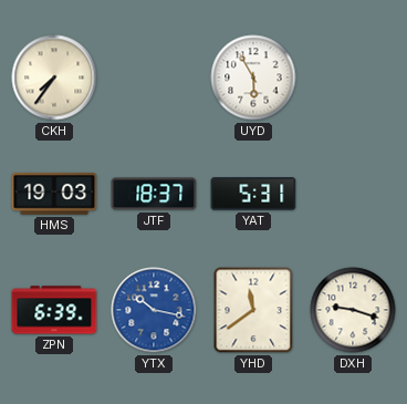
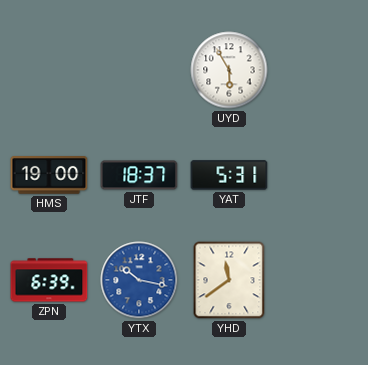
CKH: 7:36 -> none (54, 77)
HMS: 19:03 -> 19:00 (49, 176)
DXH: 9:18 -> none (353, 310)
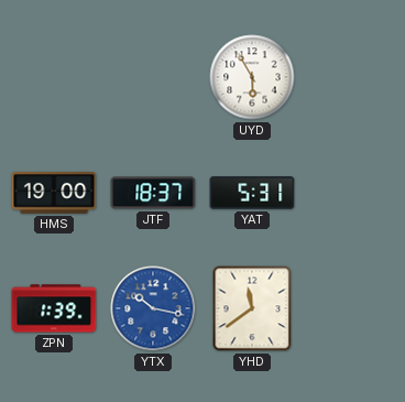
ZPN: 6:39 -> 1:39 (54, 308)
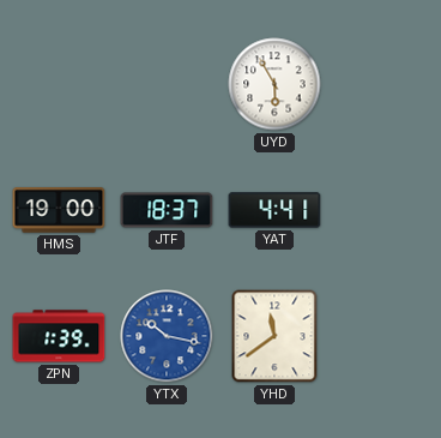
YAT: 5:31 -> 4:41 (274, 210)
